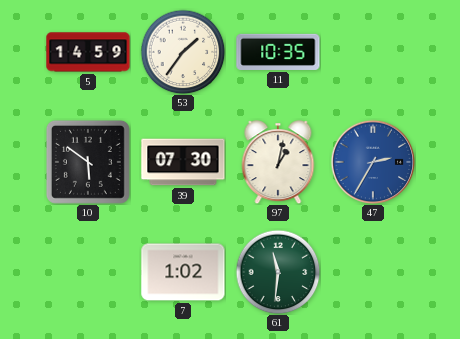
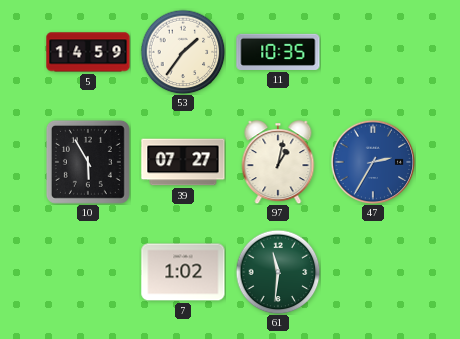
10: 5:51 -> 5:55 (88, 162)
39: 07:30 -> 07:27 (183, 162)
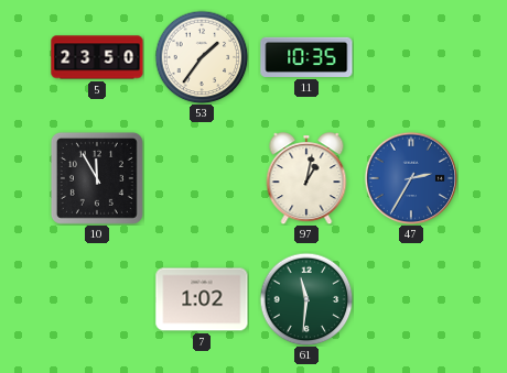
5: 14:59 -> 23:50 (97, 57)
10: 5:55 -> 11:55 (97, 178)
39: 07:27 -> none (183, 162)
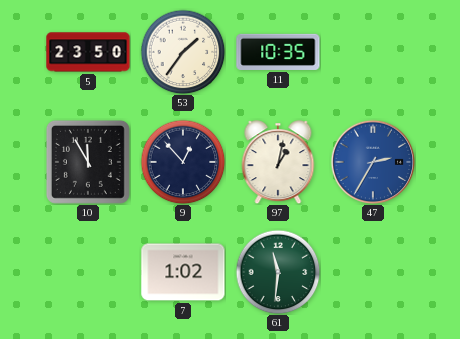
9: none -> 12:53 (183, 162)
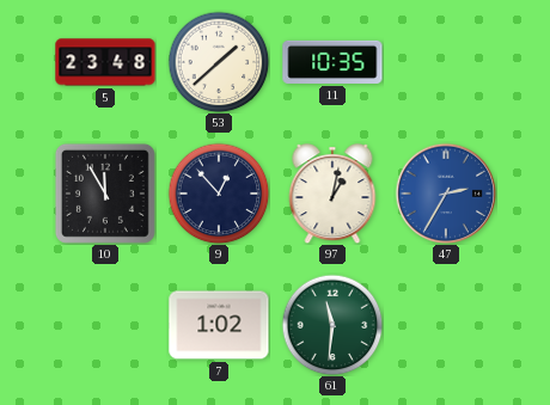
5: 23:50 -> 23:48 (105, 62)
53: 1:36 -> 1:38 (219, 62)
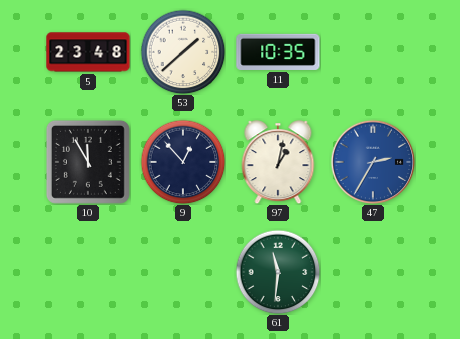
7: 1:02 -> none (219, 325)
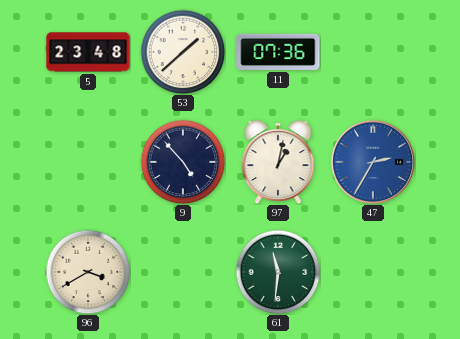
11: 10:35 -> 07:36 (278, 52)
10: 11:55 -> none (88, 162)
9: 12:53 -> 4:53 (183, 162)
96: none -> 3:40 (88, 272)
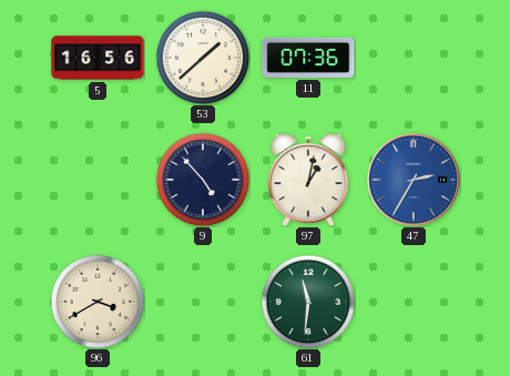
5: 23:48 -> 16:56 (98, 58)
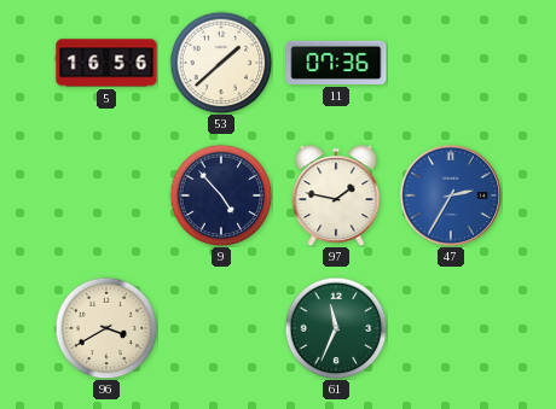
97: 1:02 -> 1:47 (336, 195)
61: 11:31 -> 11:34 (336, 328)
